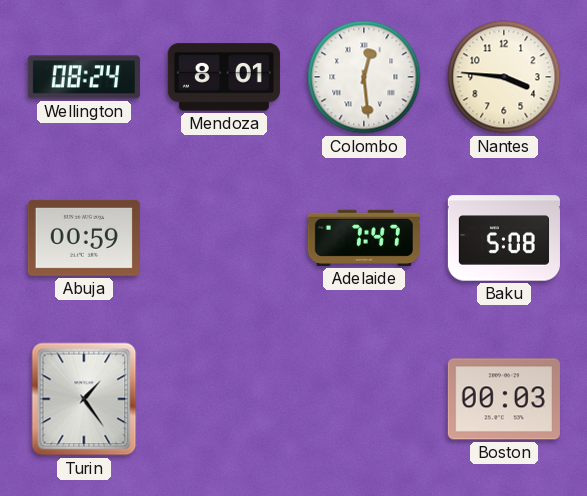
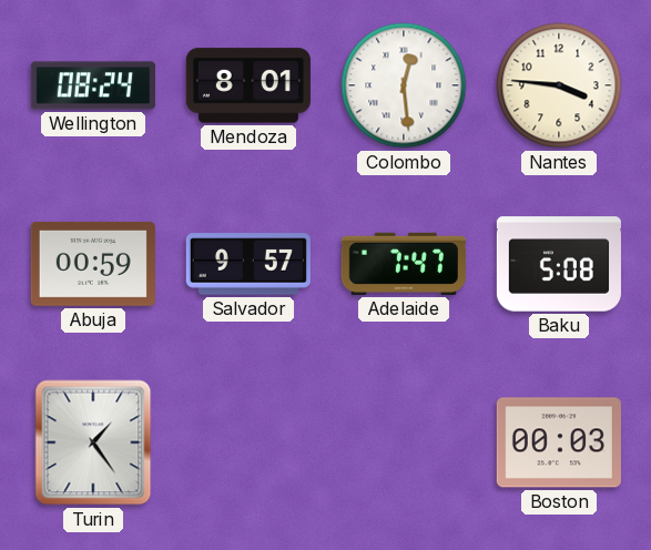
Salvador: none -> 9:57 (248, 264)
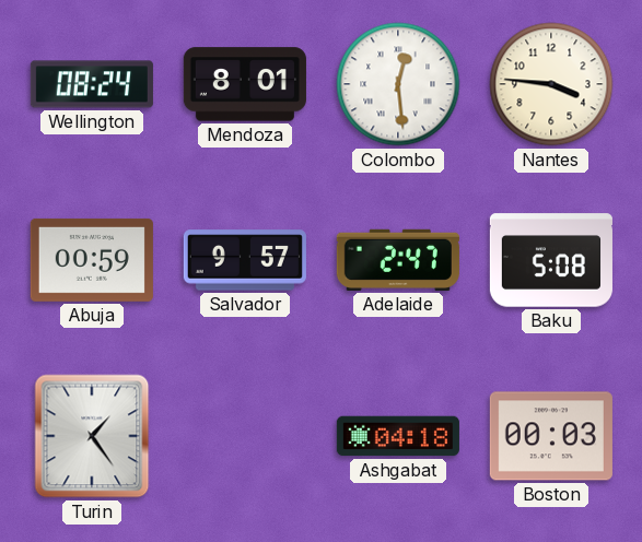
Adelaide: 7:47 -> 2:47 (398, 260)
Ashgabat: none -> 04:18 (398, 436)
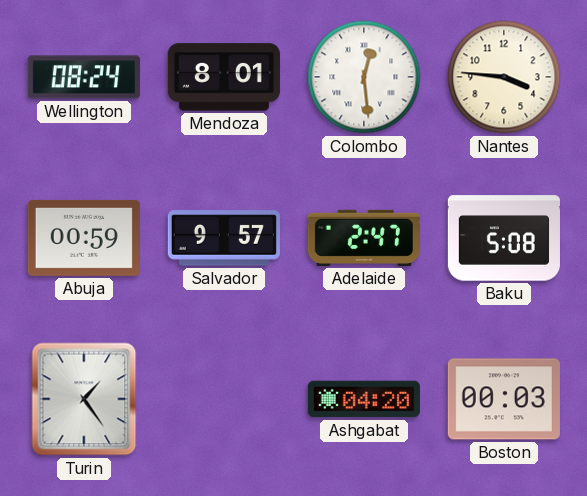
Ashgabat: 04:18 -> 04:20 (364, 399)
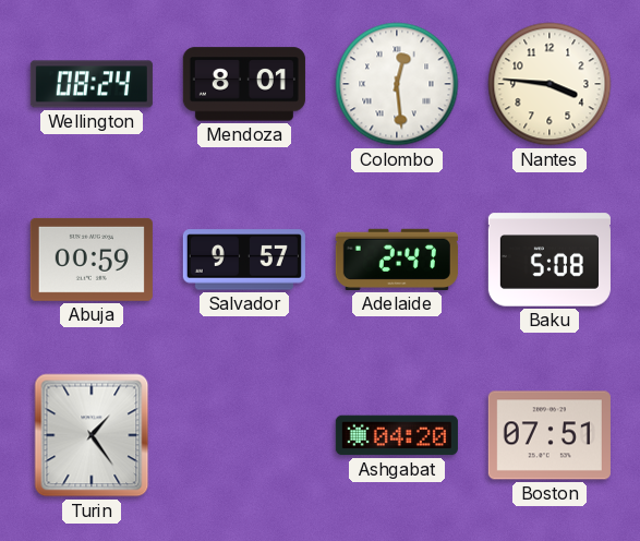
Boston: 00:03 -> 07:51 (550, 435)
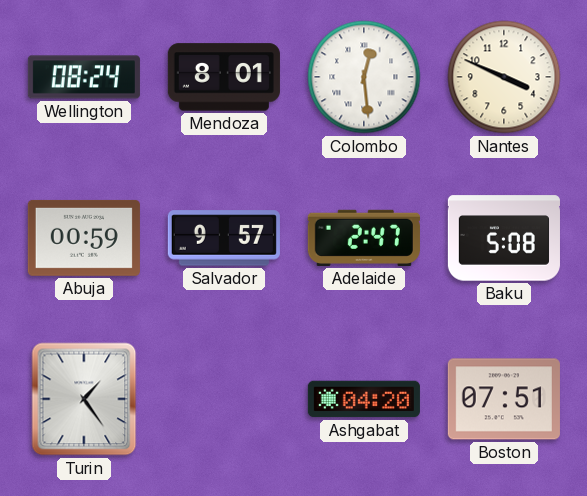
Nantes: 3:46 -> 3:49 (504, 77)
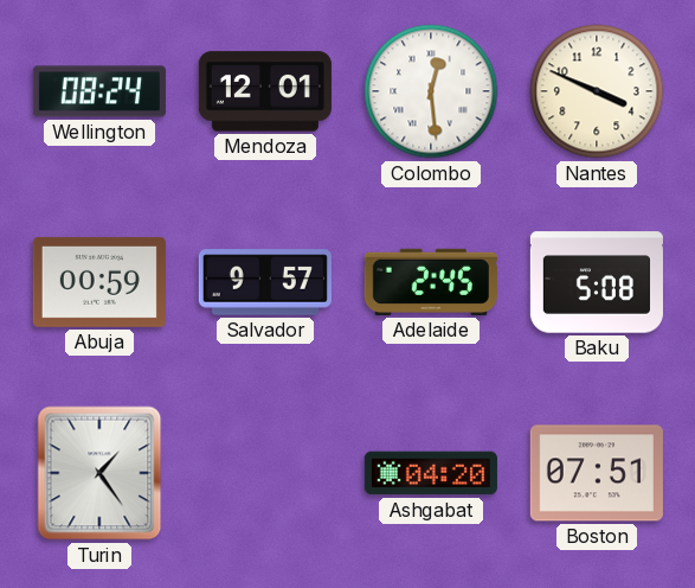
Mendoza: 8:01 -> 12:01 (265, 91)
Adelaide: 2:47 -> 2:45 (431, 282)
